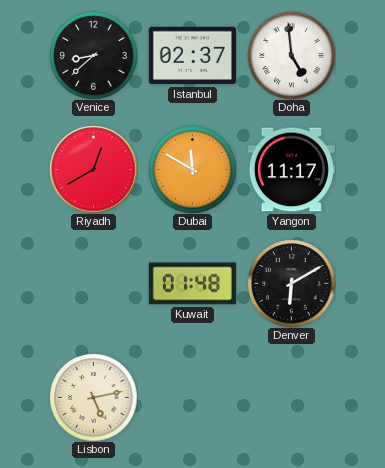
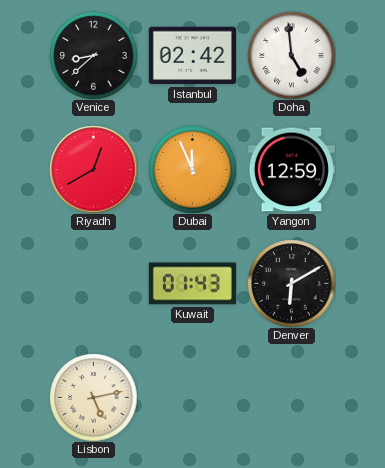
Istanbul: 02:37 -> 02:42 (192, 56)
Dubai: 11:50 -> 11:56 (192, 169)
Yangon: 11:17 -> 12:59 (291, 170)
Kuwait: 01:48 -> 01:43 (192, 284)
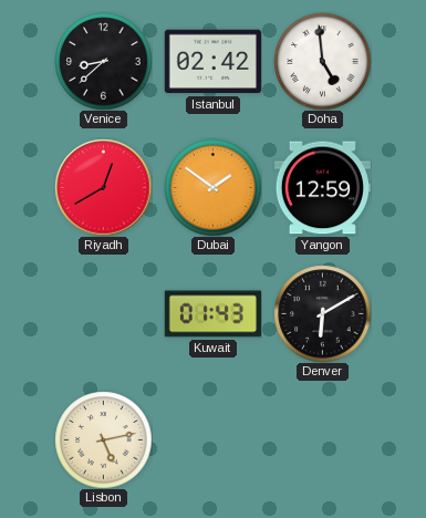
Dubai: 11:56 -> 1:51 (212, 187)
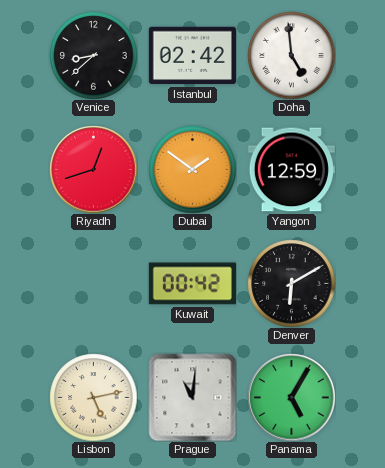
Riyadh: 12:40 -> 12:42 (93, 169)
Kuwait: 01:43 -> 00:42 (192, 284)
Prague: none -> 11:01 (192, 397)
Panama: none -> 5:05 (291, 397)
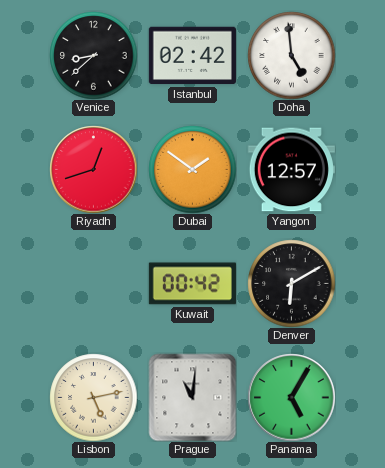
Yangon: 12:59 -> 12:57 (291, 170)
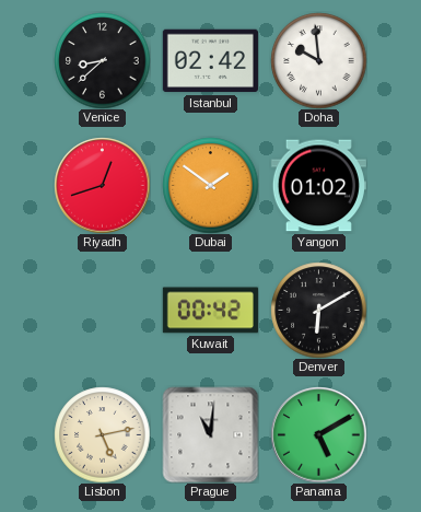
Doha: 4:59 -> 9:59 (318, 60)
Yangon: 12:57 -> 01:02 (318, 186)
Panama: 5:05 -> 5:10 (318, 434)
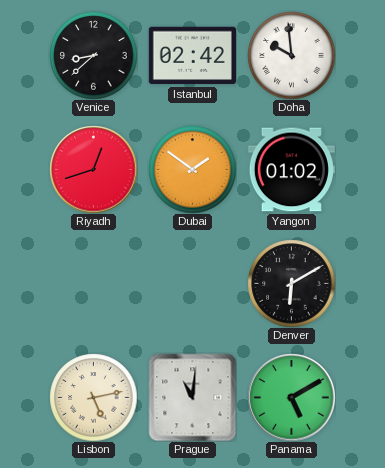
Kuwait: 00:42 -> none (210, 311)
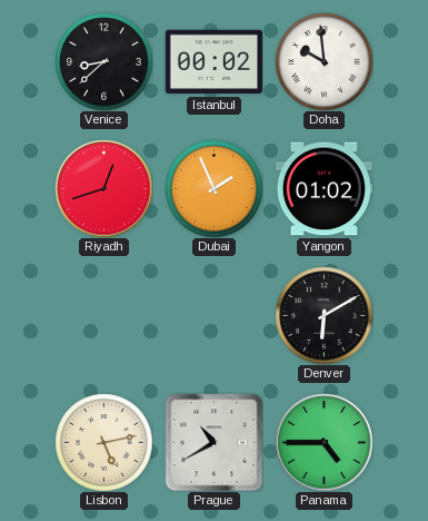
Istanbul: 02:42 -> 00:02 (213, 62)
Dubai: 1:51 -> 1:56 (213, 188)
Prague: 11:01 -> 10:40 (213, 442)
Panama: 5:10 -> 4:45 (324, 442)
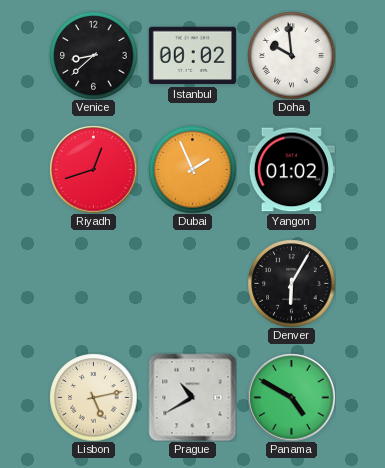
Denver: 6:10 -> 6:05 (291, 283)
Panama: 4:45 -> 4:50 (291, 397)
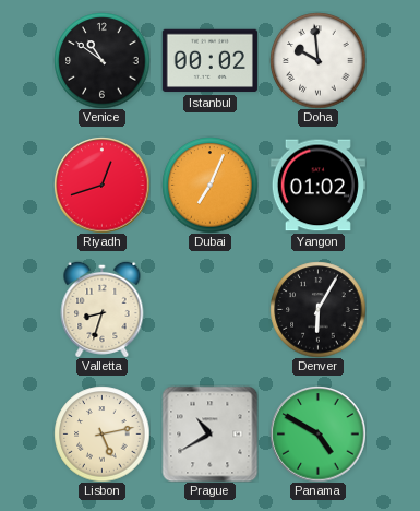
Venice: 8:38 -> 10:51 (101, 60)
Dubai: 1:56 -> 7:04 (209, 185)
Valletta: none -> 8:33 (103, 309)
